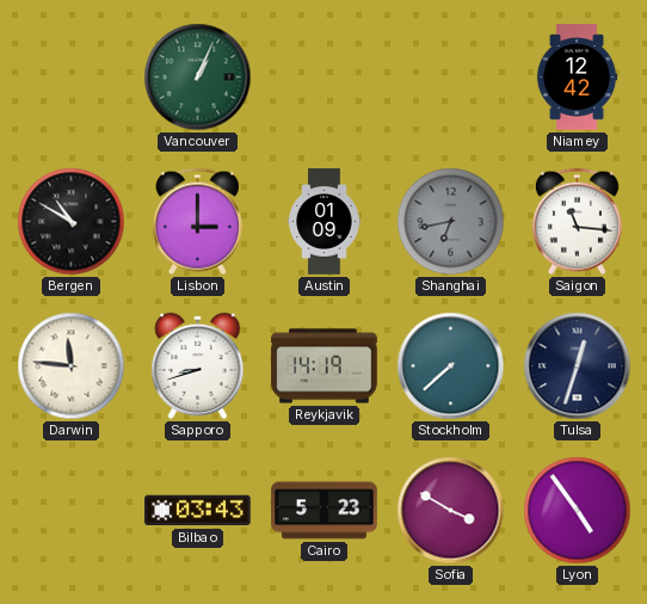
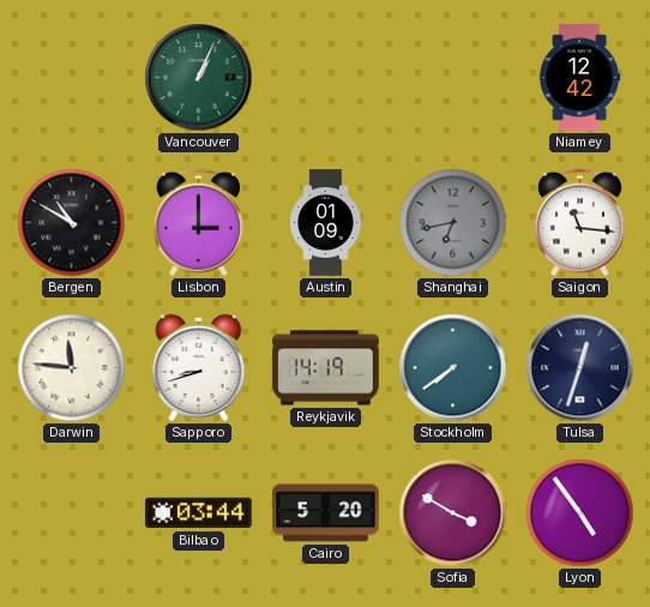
Stockholm: 7:38 -> 7:39 (453, 368)
Bilbao: 03:43 -> 03:44 (199, 513)
Cairo: 5:23 -> 5:20 (326, 513)
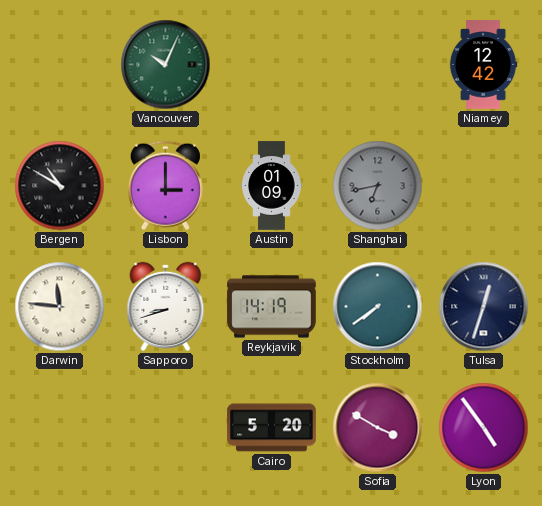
Vancouver: 1:04 -> 10:04 (166, 65)
Saigon: 11:16 -> none (579, 223)
Bilbao: 03:44 -> none (199, 513)
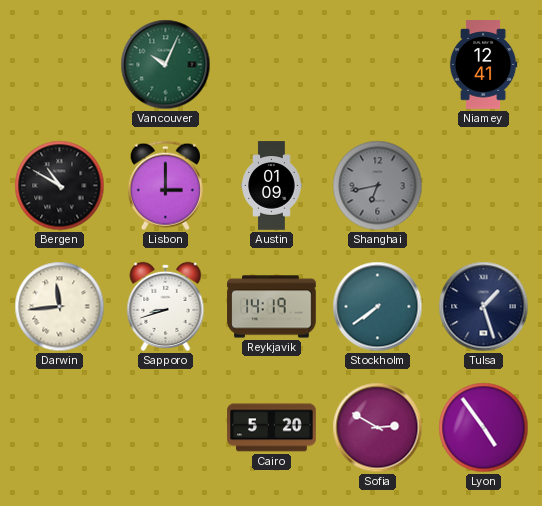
Niamey: 12:42 -> 12:41 (483, 65)
Darwin: 11:46 -> 11:44 (60, 307)
Tulsa: 12:33 -> 1:27 (484, 307)
Sofia: 3:50 -> 2:50 (378, 428)
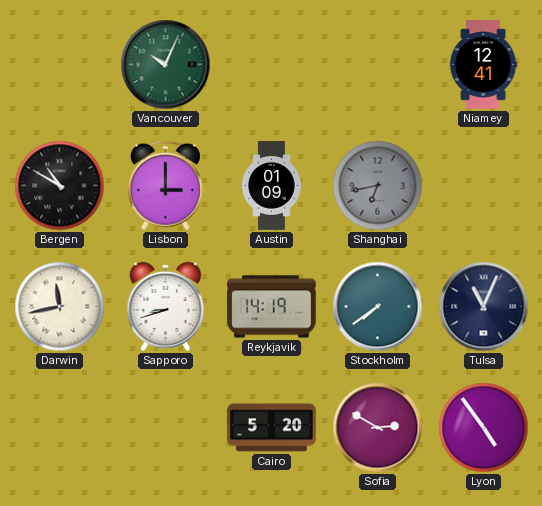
Darwin: 11:44 -> 11:43 (60, 307)
Tulsa: 1:27 -> 11:04 (484, 307)
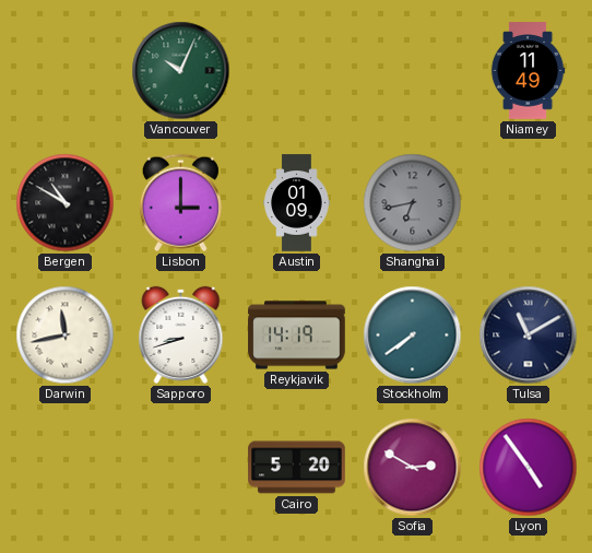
Niamey: 12:41 -> 11:49 (528, 71)
Tulsa: 11:04 -> 11:10 (529, 336)
